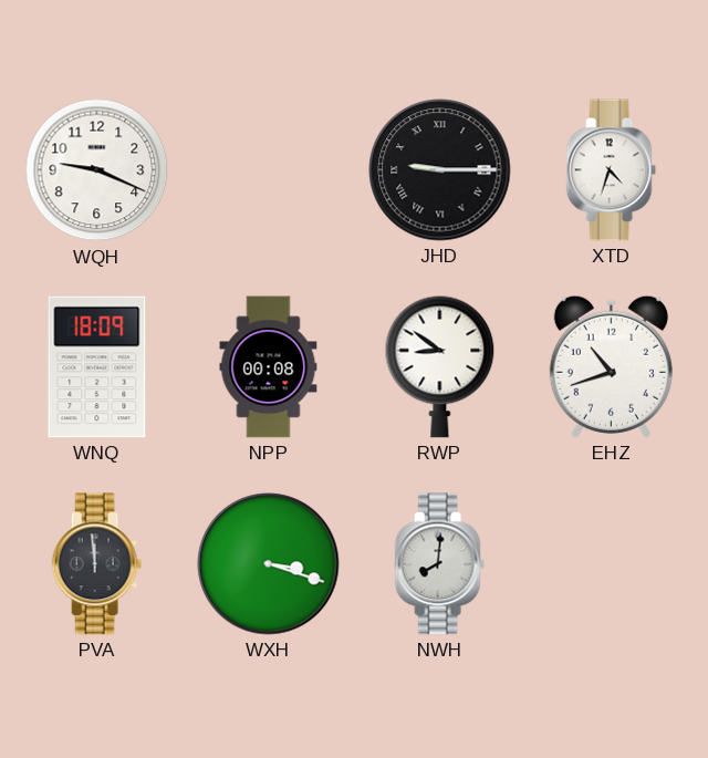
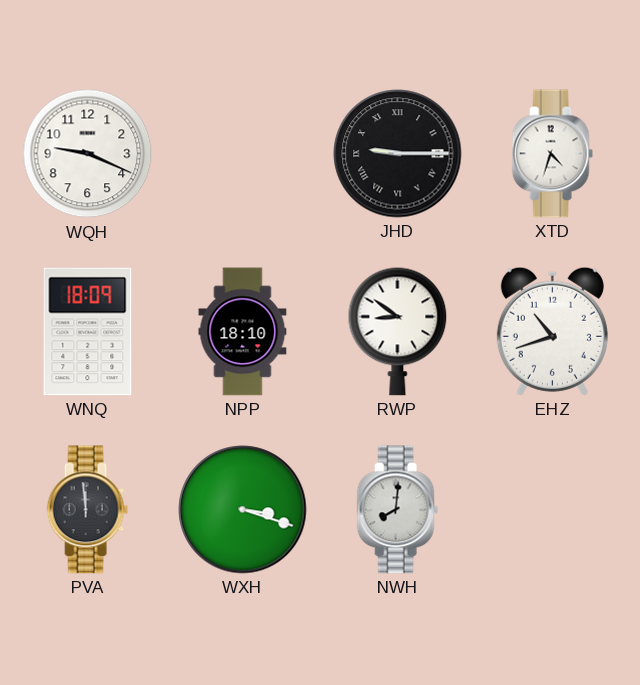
NPP: 00:08 -> 18:10 (243, 332)
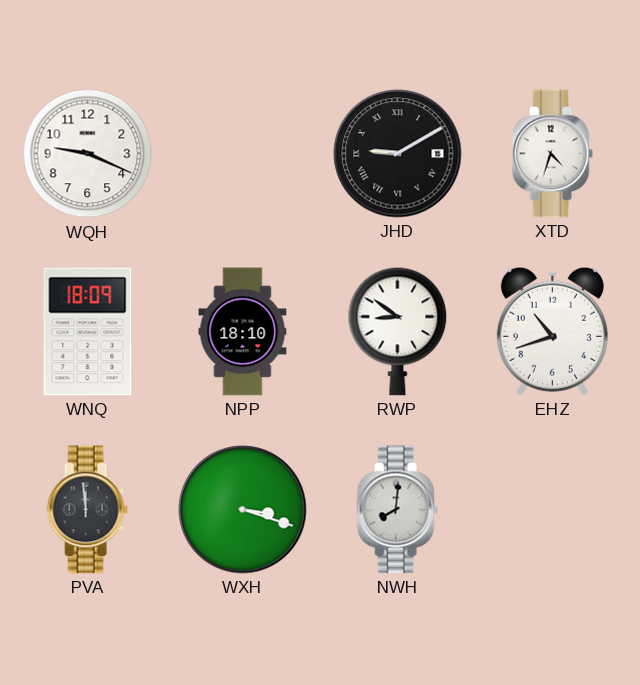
JHD: 9:15 -> 9:10 (398, 154)
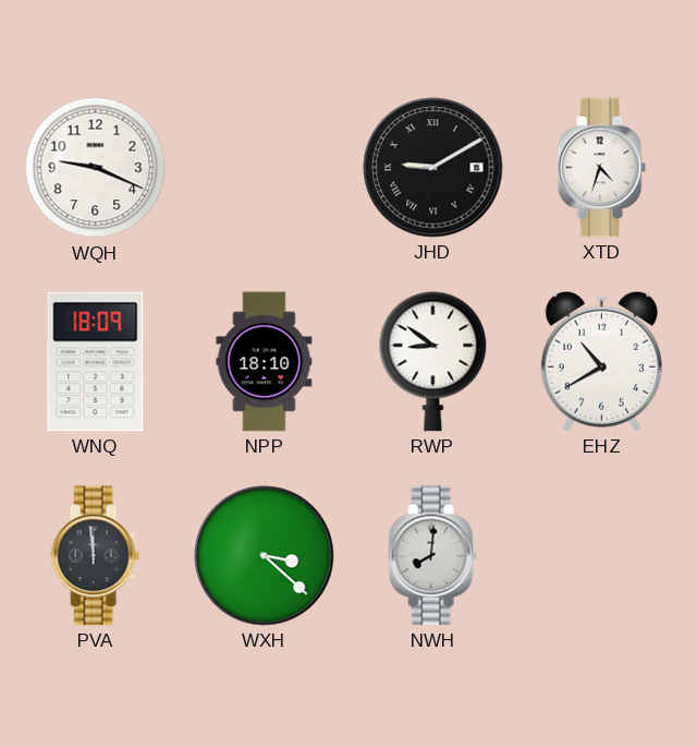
EHZ: 10:42 -> 10:40 (601, 361)
WXH: 3:18 -> 3:22 (265, 556)
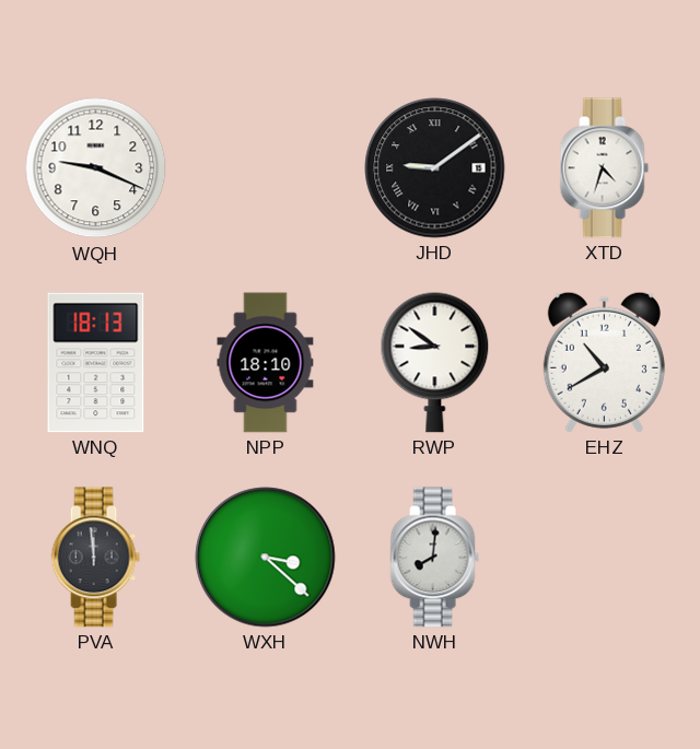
JHD: 9:10 -> 9:09 (435, 168)
WNQ: 18:09 -> 18:13 (96, 363)
